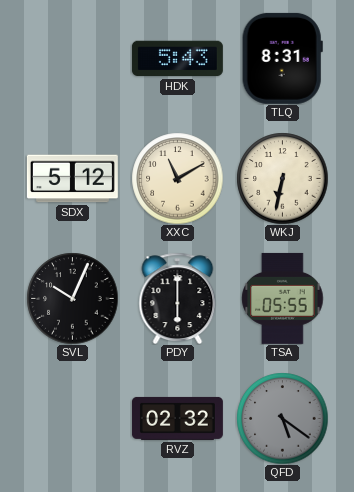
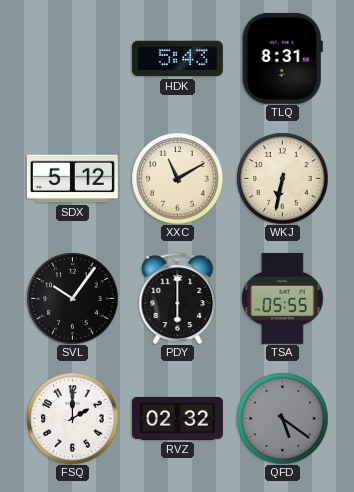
SVL: 10:04 -> 10:06 (72, 298)
FSQ: none -> 2:00 (72, 418)
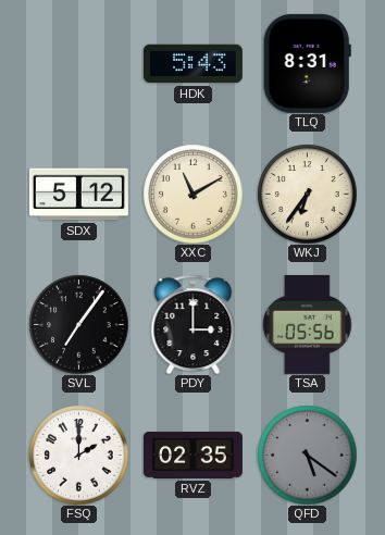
WKJ: 6:32 -> 6:36 (307, 194)
SVL: 10:06 -> 7:06 (78, 324)
PDY: 6:00 -> 3:00 (194, 324)
TSA: 05:55 -> 05:56 (308, 324)
RVZ: 02:32 -> 02:35 (192, 455)
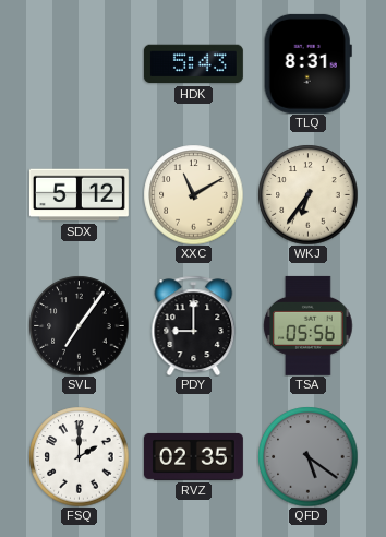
PDY: 3:00 -> 9:00 (194, 325)
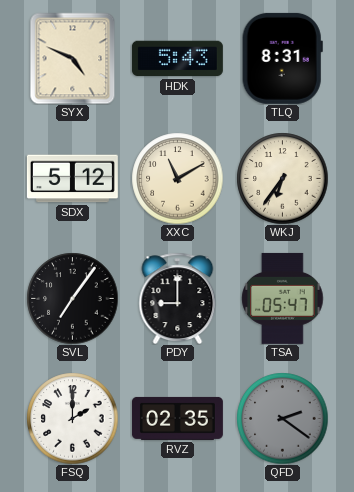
SYX: none -> 4:49 (73, 58)
TSA: 05:56 -> 05:47 (283, 298)
QFD: 5:21 -> 2:21 (282, 418)
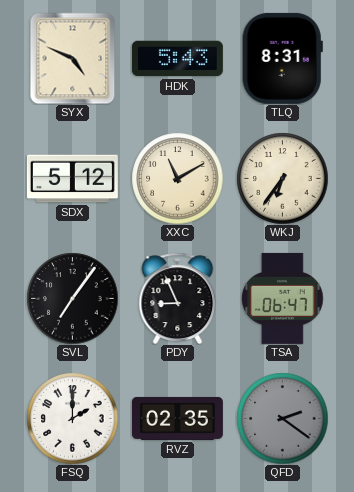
PDY: 9:00 -> 8:56 (178, 298)
TSA: 05:47 -> 06:47 (283, 298)
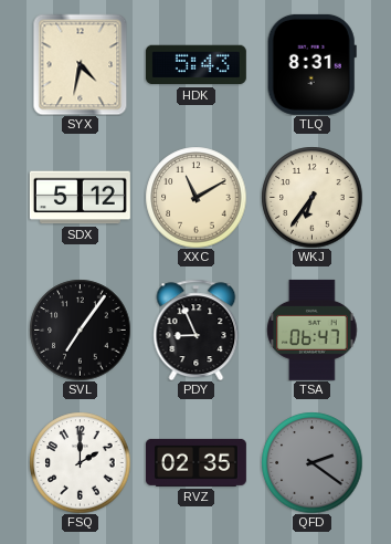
SYX: 4:49 -> 4:32 (81, 64)
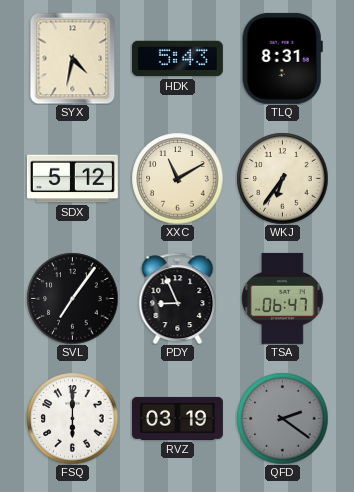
FSQ: 2:00 -> 6:00 (72, 418)
RVZ: 02:35 -> 03:19 (177, 418)
